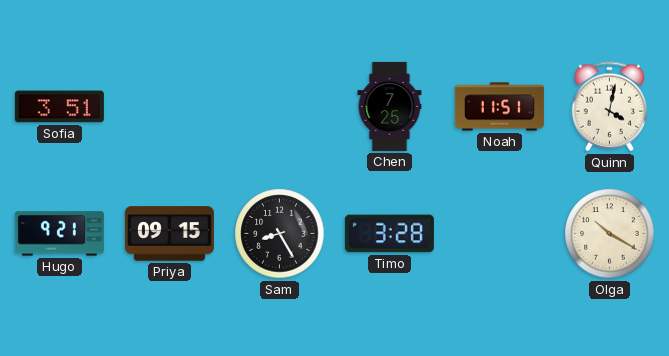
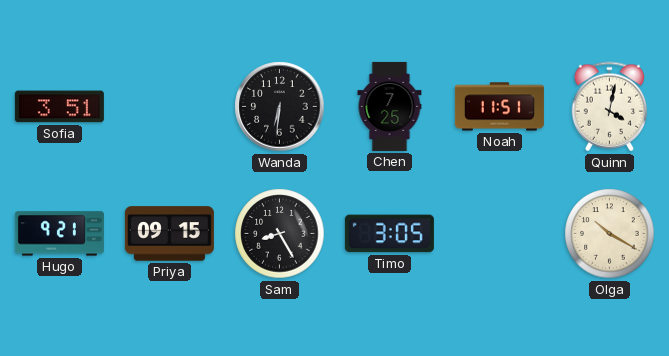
Wanda: none -> 6:31 (280, 107)
Timo: 3:28 -> 3:05 (389, 234)
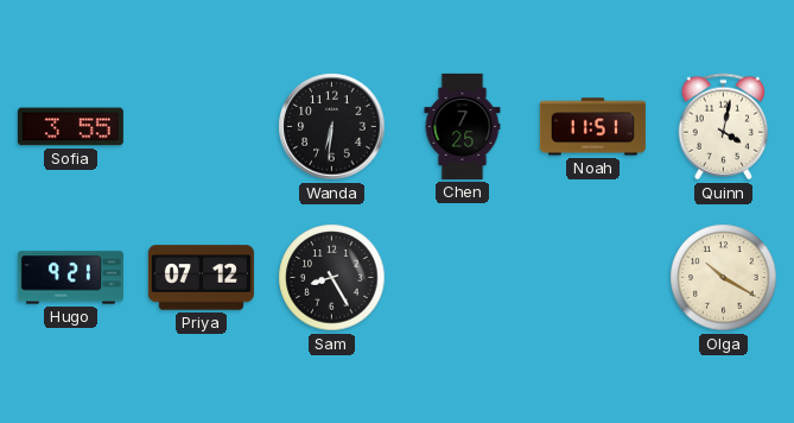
Sofia: 3:51 -> 3:55 (70, 127)
Priya: 09:15 -> 07:12 (201, 278)
Timo: 3:05 -> none (389, 234)
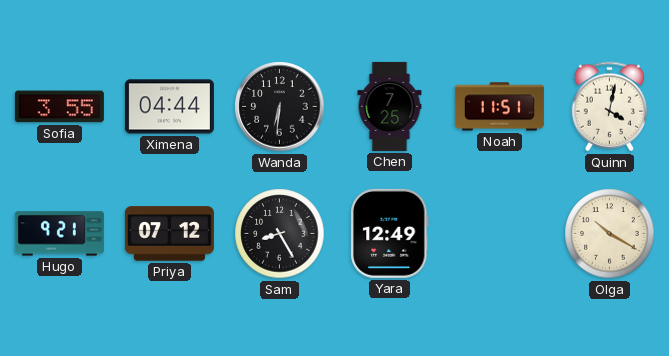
Ximena: none -> 04:44 (169, 107)
Yara: none -> 12:49 (390, 233)
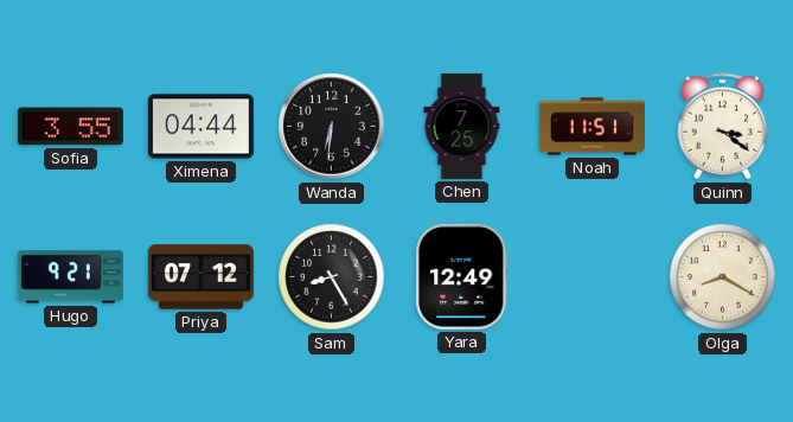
Quinn: 4:02 -> 3:21 (723, 127)
Olga: 10:20 -> 8:20 (723, 277)
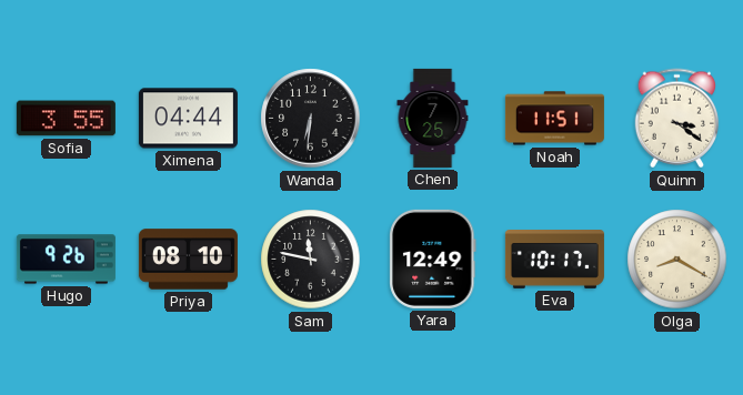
Hugo: 9:21 -> 9:26 (66, 260)
Priya: 07:12 -> 08:10 (188, 260)
Sam: 8:25 -> 11:47 (311, 260)
Eva: none -> 10:17 (554, 260)
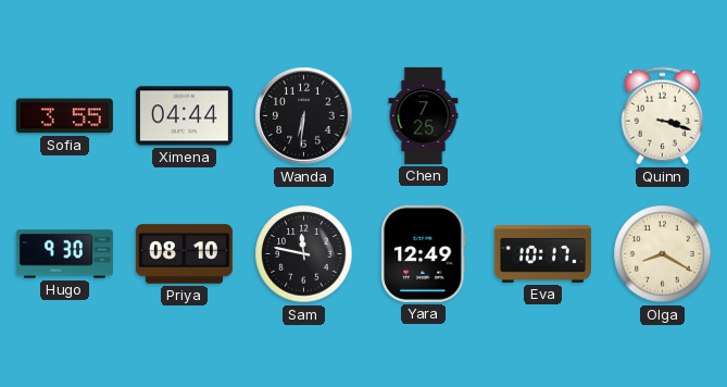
Noah: 11:51 -> none (554, 119)
Quinn: 3:21 -> 3:18 (663, 116)
Hugo: 9:26 -> 9:30 (64, 254)
